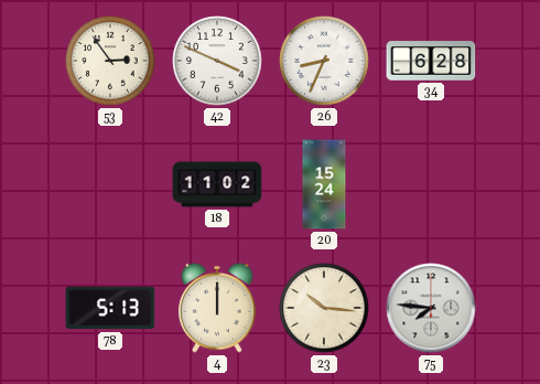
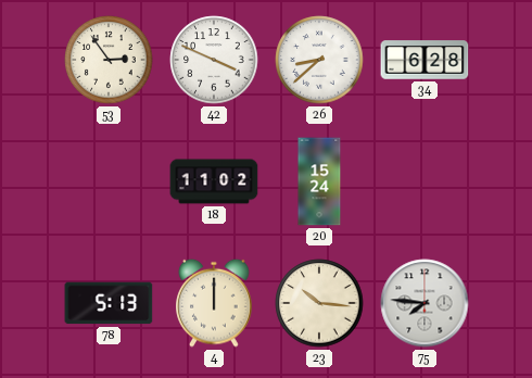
26: 8:34 -> 8:38 (319, 60)
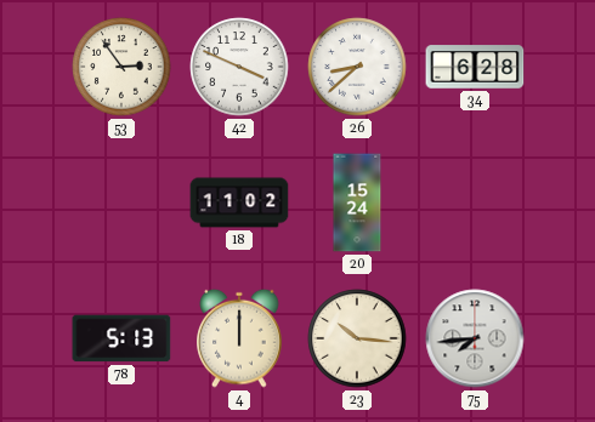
75: 7:46 -> 7:44 (475, 338)
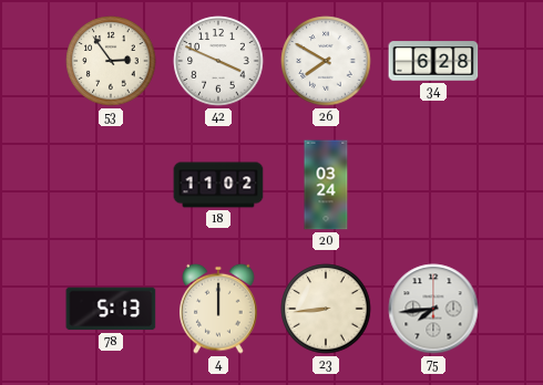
26: 8:38 -> 7:50 (326, 61)
20: 15:24 -> 03:24 (326, 185)
23: 10:16 -> 8:44 (326, 309)
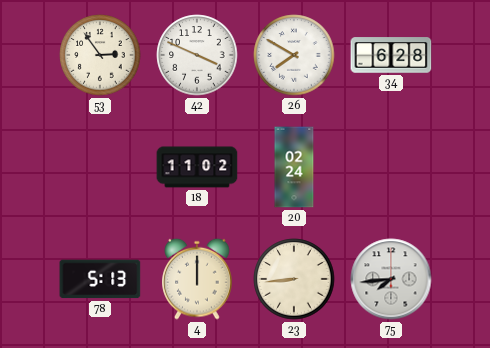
20: 03:24 -> 02:24 (294, 167)
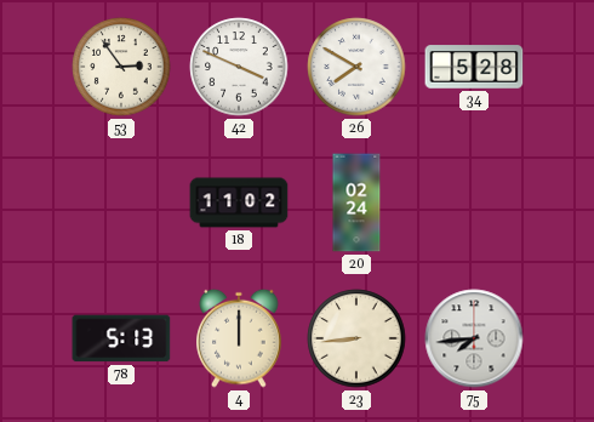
34: 6:28 -> 5:28 (474, 67)
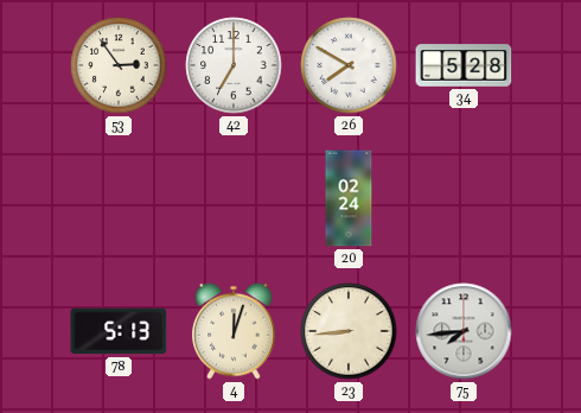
42: 3:49 -> 7:00 (234, 65)
18: 11:02 -> none (239, 203)
4: 12:00 -> 12:03 (234, 331)
